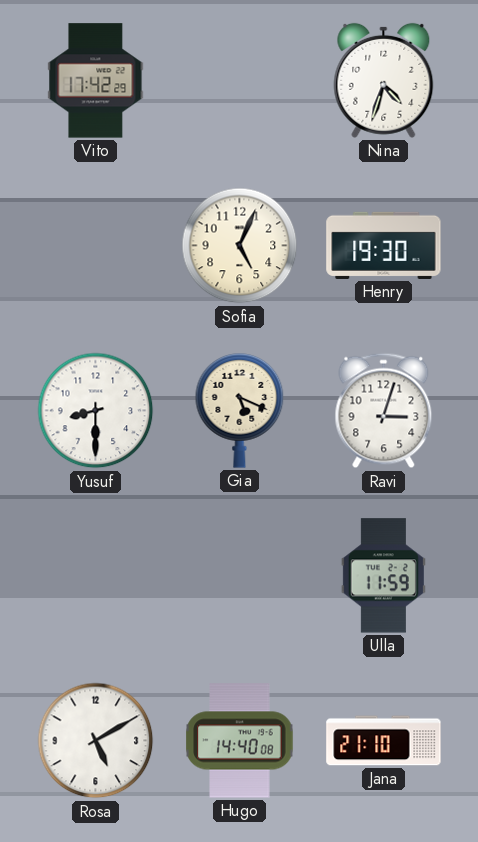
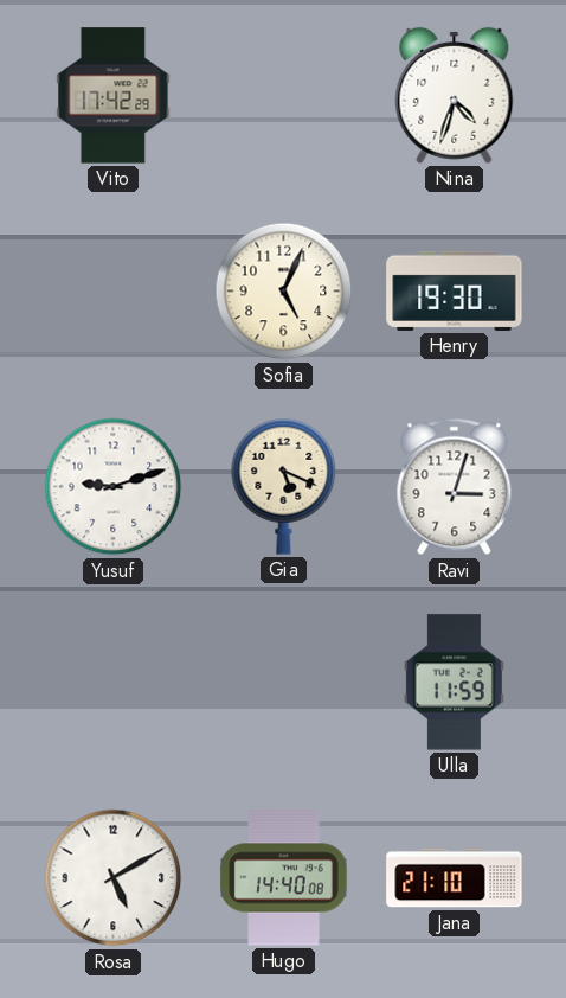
Yusuf: 8:30 -> 9:12 (114, 487)
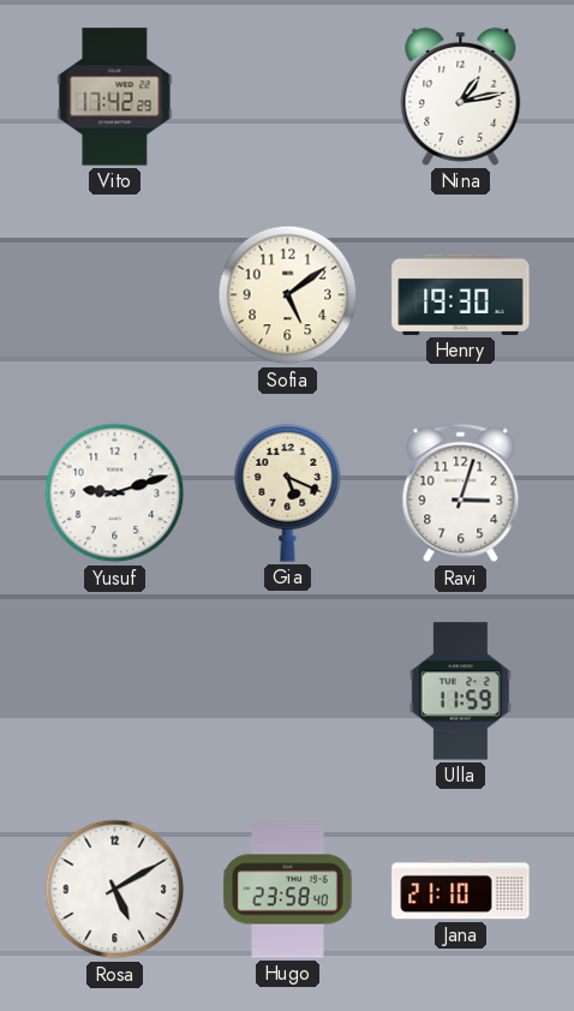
Nina: 4:33 -> 1:13 (461, 96)
Sofia: 5:04 -> 5:09 (288, 295)
Hugo: 14:40 -> 23:58 (288, 890)
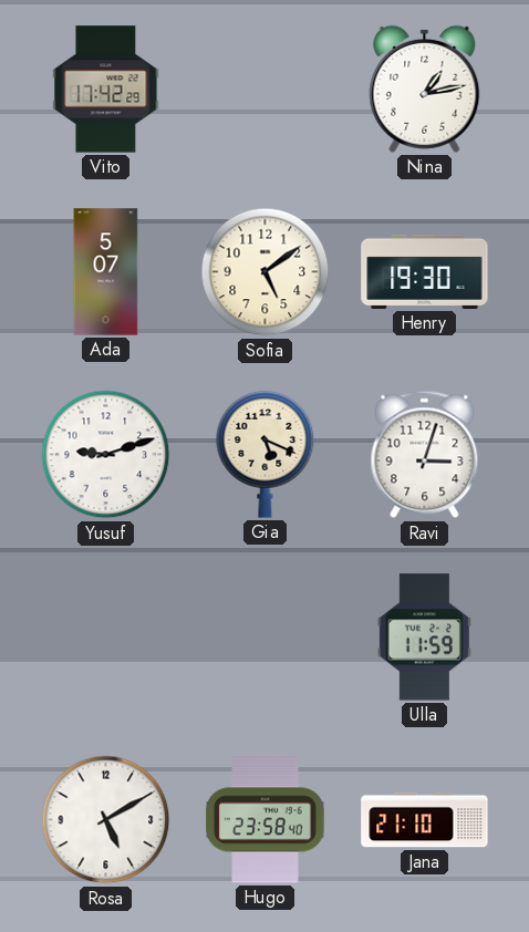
Ada: none -> 5:07 (106, 272)
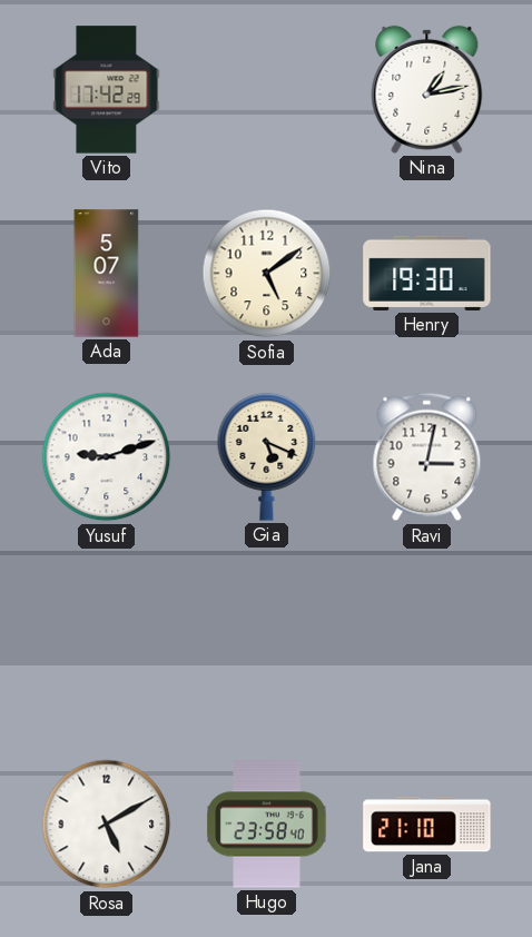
Ravi: 3:03 -> 3:02 (427, 457)
Ulla: 11:59 -> none (424, 638)
